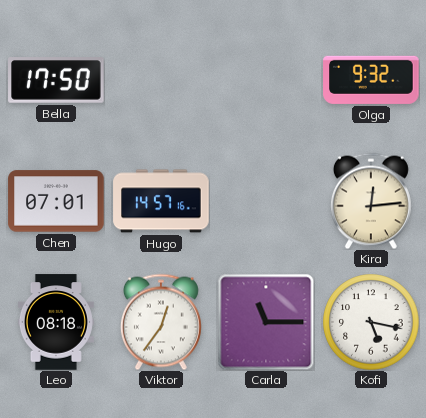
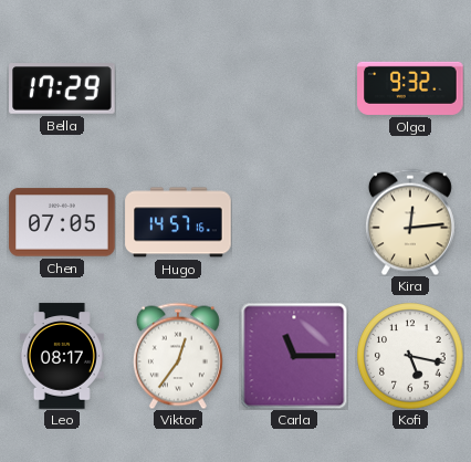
Bella: 17:50 -> 17:29 (62, 88)
Chen: 07:01 -> 07:05 (62, 222)
Leo: 08:18 -> 08:17 (62, 356)
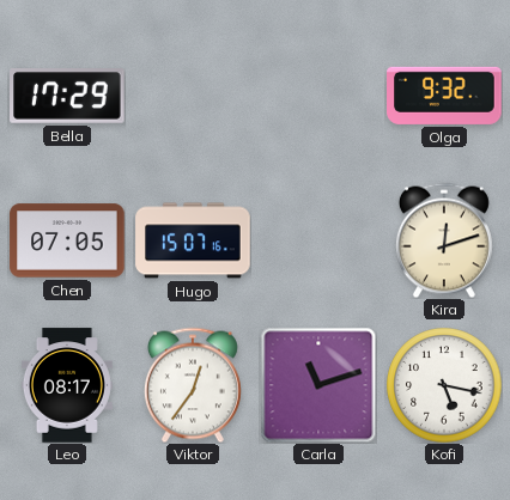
Hugo: 14:57 -> 15:07 (193, 240)
Kira: 12:14 -> 12:12 (444, 240)
Carla: 11:15 -> 11:12 (318, 385)
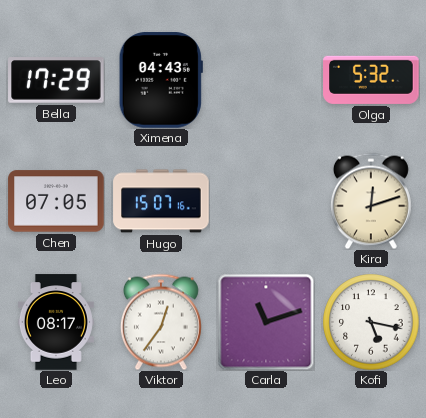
Ximena: none -> 04:43 (161, 80)
Olga: 9:32 -> 5:32 (371, 80)
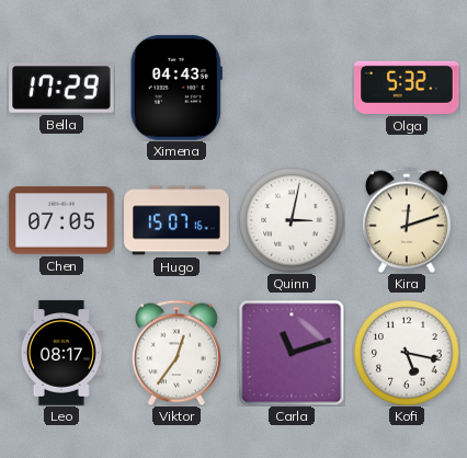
Quinn: none -> 3:02 (292, 220)
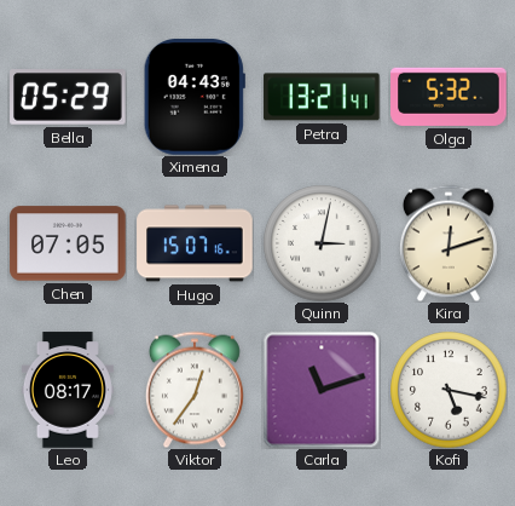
Bella: 17:29 -> 05:29 (68, 97)
Petra: none -> 13:21 (322, 97)
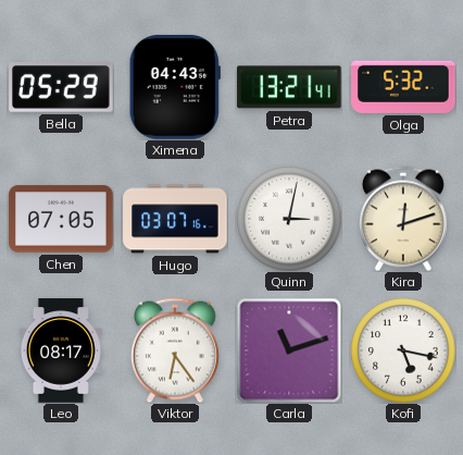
Hugo: 15:07 -> 03:07 (175, 219)
Viktor: 12:36 -> 6:24 (175, 351)
